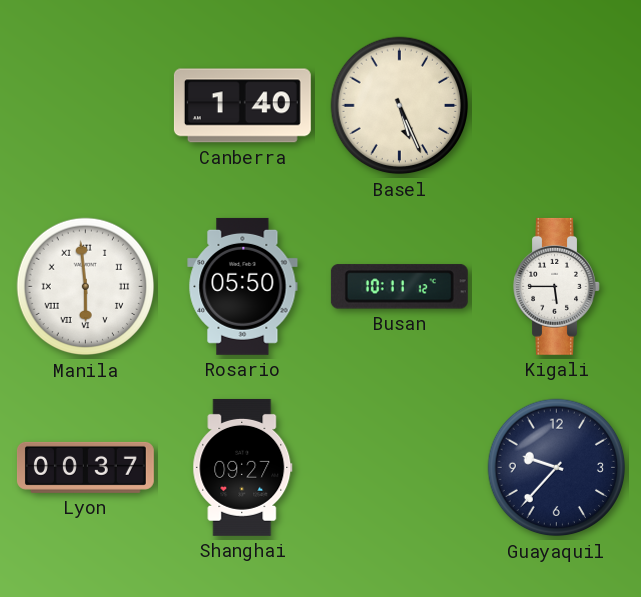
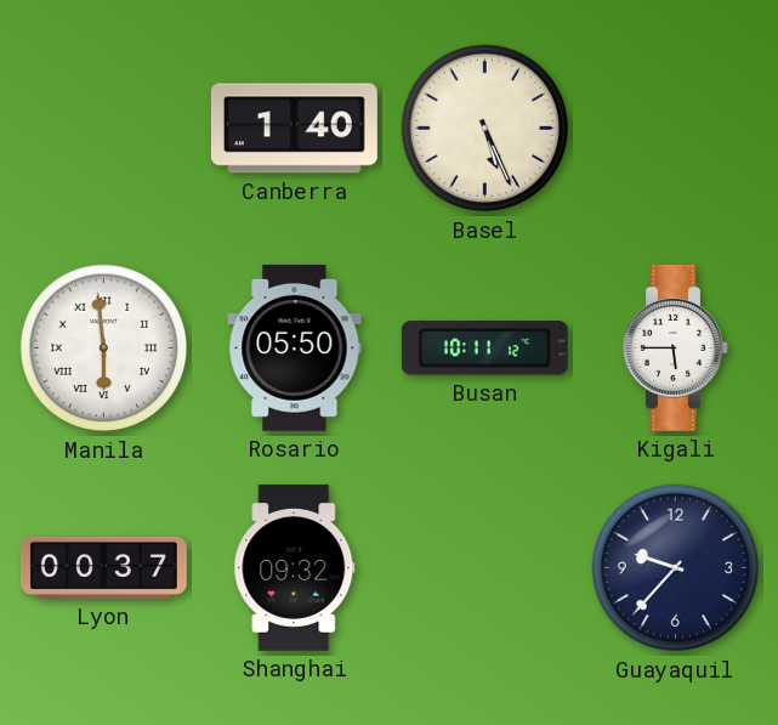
Shanghai: 09:27 -> 09:32 (295, 567)
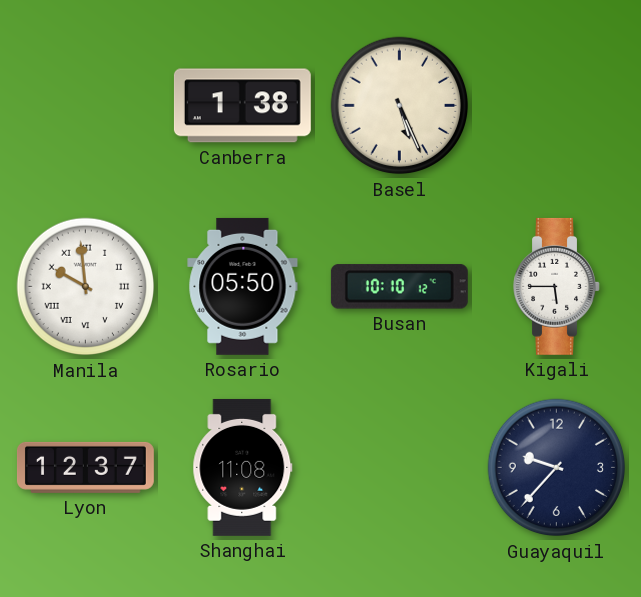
Canberra: 1:40 -> 1:38 (242, 106)
Manila: 5:59 -> 9:59 (86, 287)
Busan: 10:11 -> 10:10 (399, 287)
Lyon: 00:37 -> 12:37 (85, 467)
Shanghai: 09:32 -> 11:08 (243, 467)
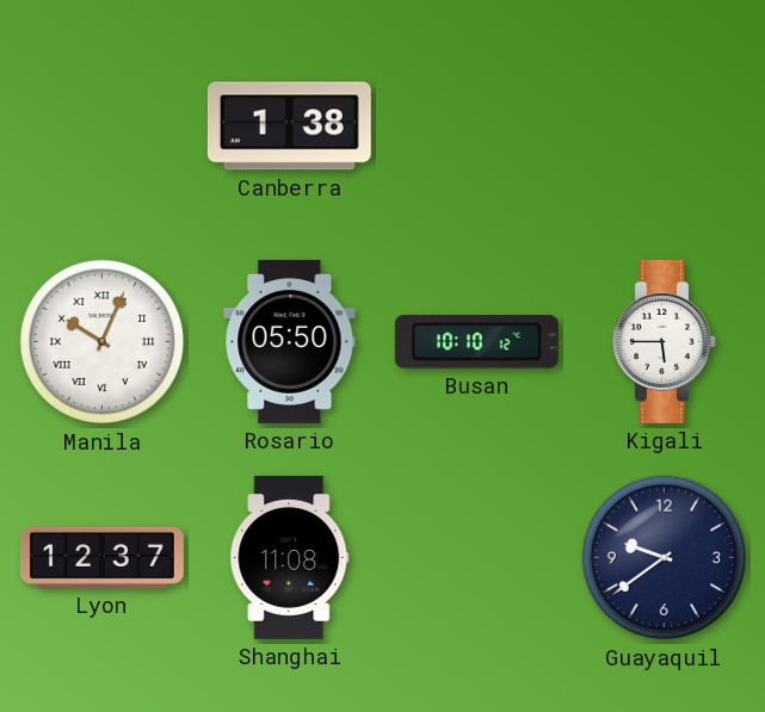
Basel: 5:26 -> none (400, 106)
Manila: 9:59 -> 10:04 (103, 342)
Guayaquil: 9:37 -> 9:39 (665, 558)
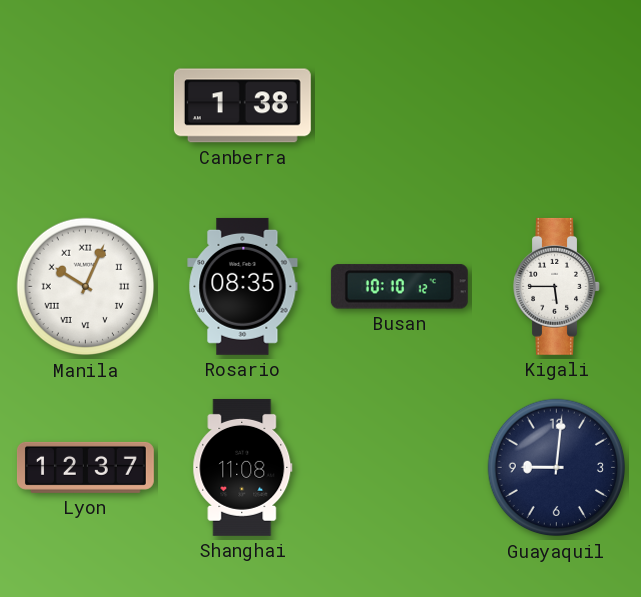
Rosario: 05:50 -> 08:35 (243, 286)
Guayaquil: 9:39 -> 9:01 (557, 468)
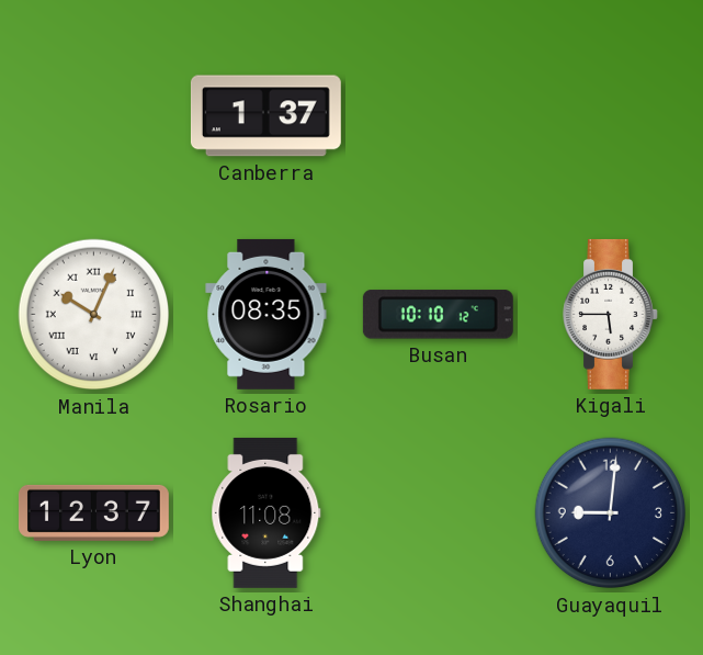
Canberra: 1:38 -> 1:37 (265, 116)
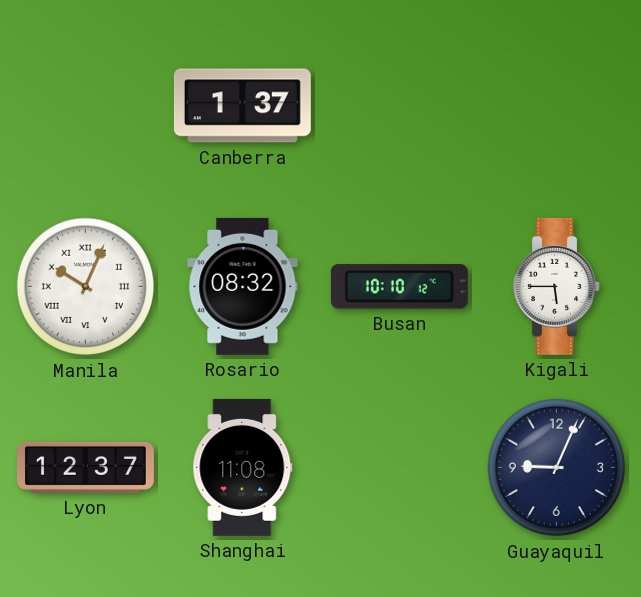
Rosario: 08:35 -> 08:32 (243, 286)
Guayaquil: 9:01 -> 9:04 (557, 468)
